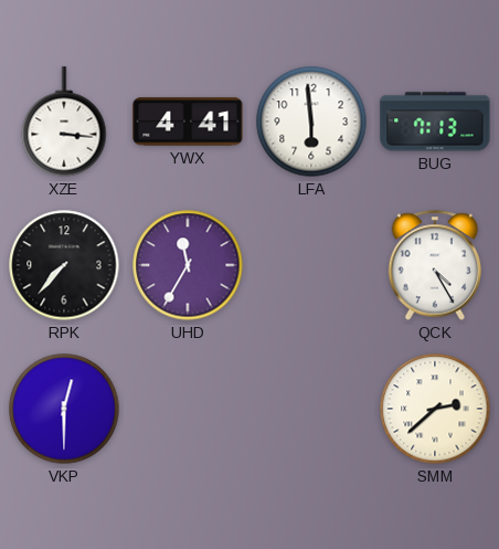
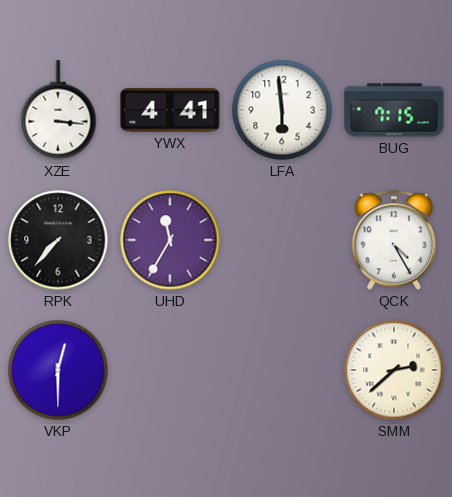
BUG: 7:13 -> 7:15 (394, 110)
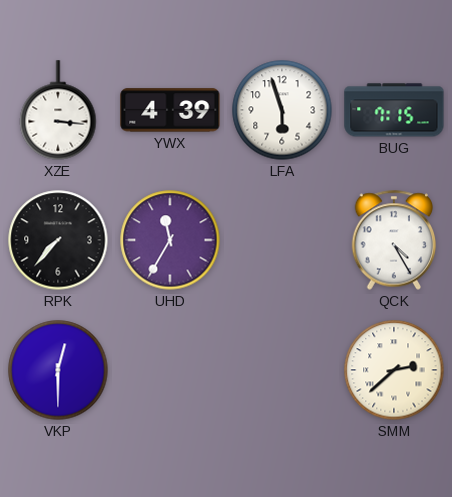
YWX: 4:41 -> 4:39 (170, 110)
LFA: 5:59 -> 5:57 (282, 110)
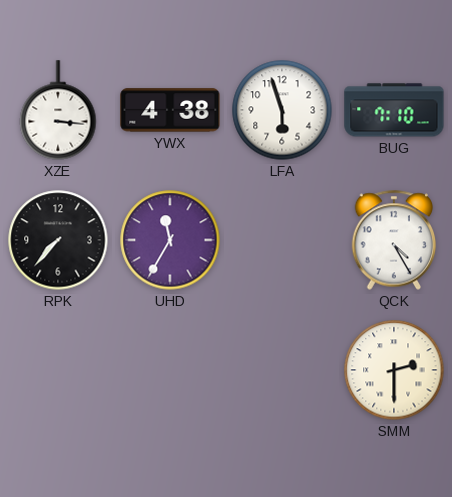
YWX: 4:39 -> 4:38 (170, 110)
BUG: 7:15 -> 7:10 (394, 110)
VKP: 12:30 -> none (58, 370)
SMM: 2:38 -> 2:30 (394, 370)
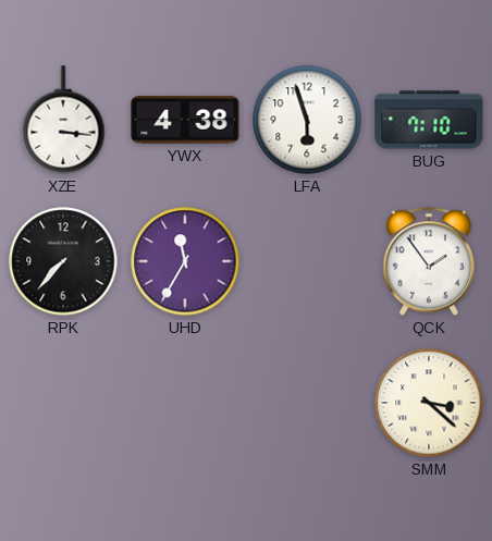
QCK: 4:25 -> 1:54 (429, 261)
SMM: 2:30 -> 3:22 (429, 403)
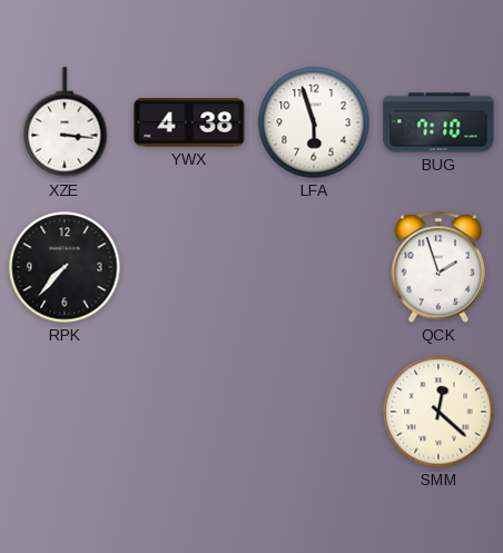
UHD: 11:35 -> none (185, 261)
QCK: 1:54 -> 1:57 (438, 267)
SMM: 3:22 -> 12:22 (438, 412)
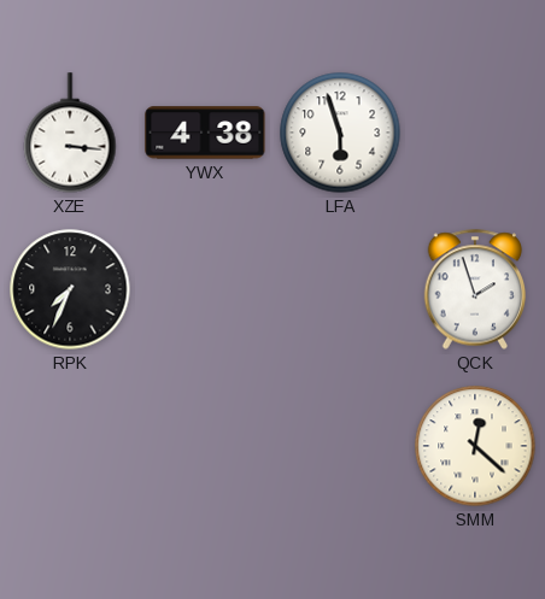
BUG: 7:10 -> none (438, 122)
RPK: 7:37 -> 7:34 (70, 289)
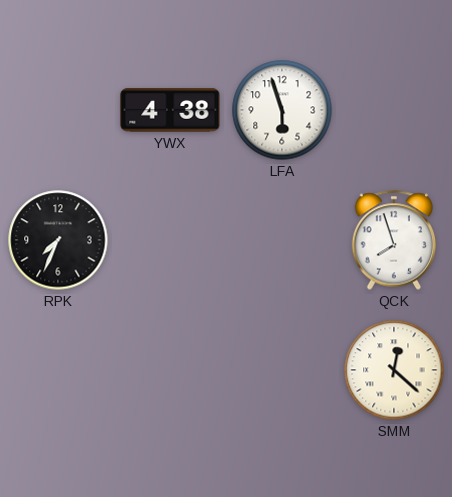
XZE: 3:16 -> none (70, 133)
QCK: 1:57 -> 7:57 (394, 240)
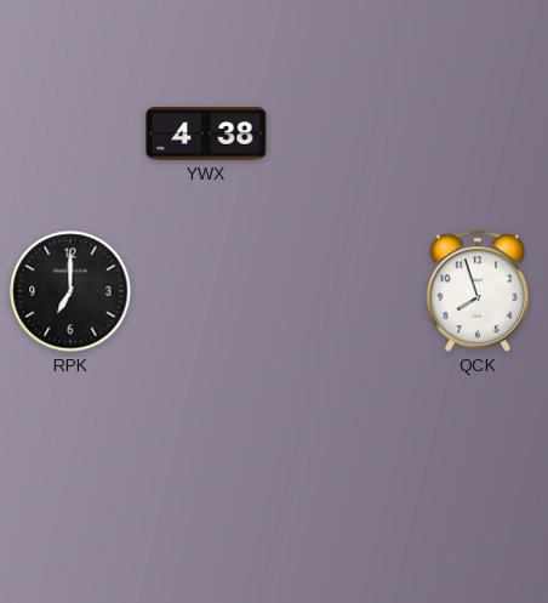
LFA: 5:57 -> none (282, 110)
RPK: 7:34 -> 7:00 (70, 291)
SMM: 12:22 -> none (394, 370)
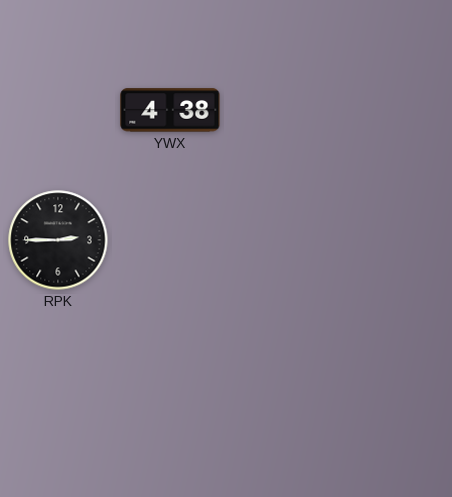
RPK: 7:00 -> 2:45 (58, 240)
QCK: 7:57 -> none (478, 291)
